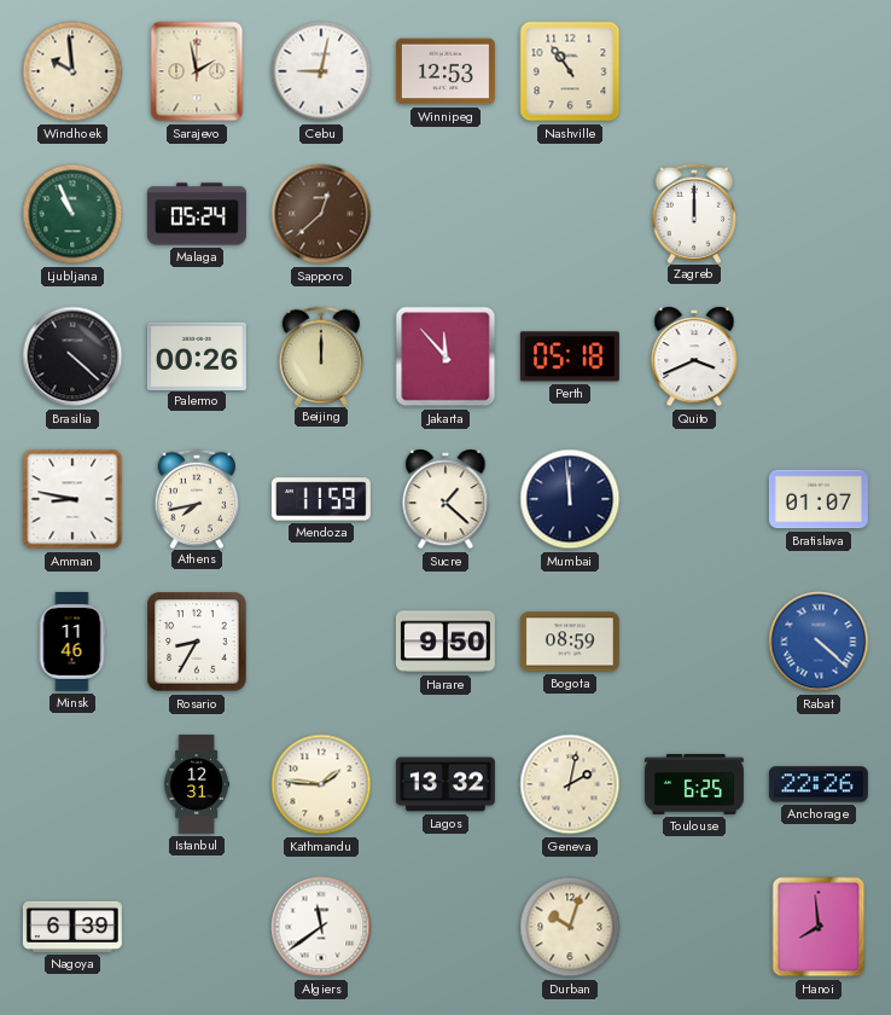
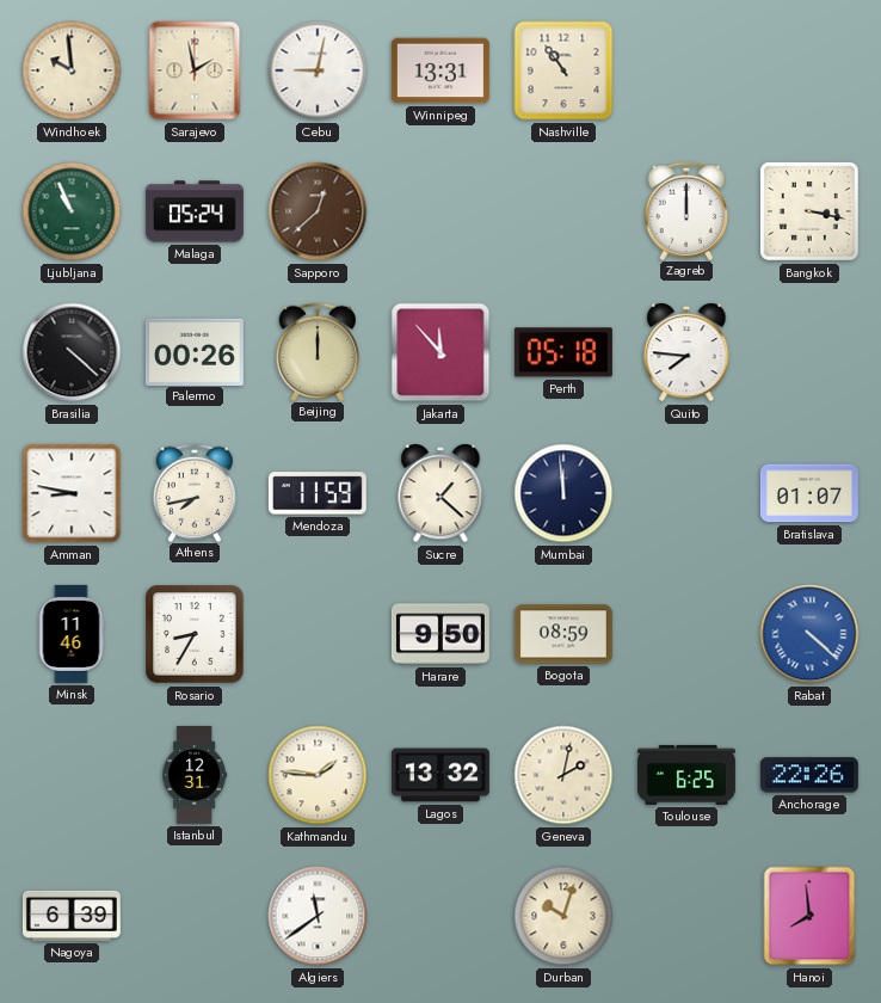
Winnipeg: 12:53 -> 13:31 (440, 70)
Bangkok: none -> 3:17 (809, 211)
Quito: 3:41 -> 7:46 (686, 352)
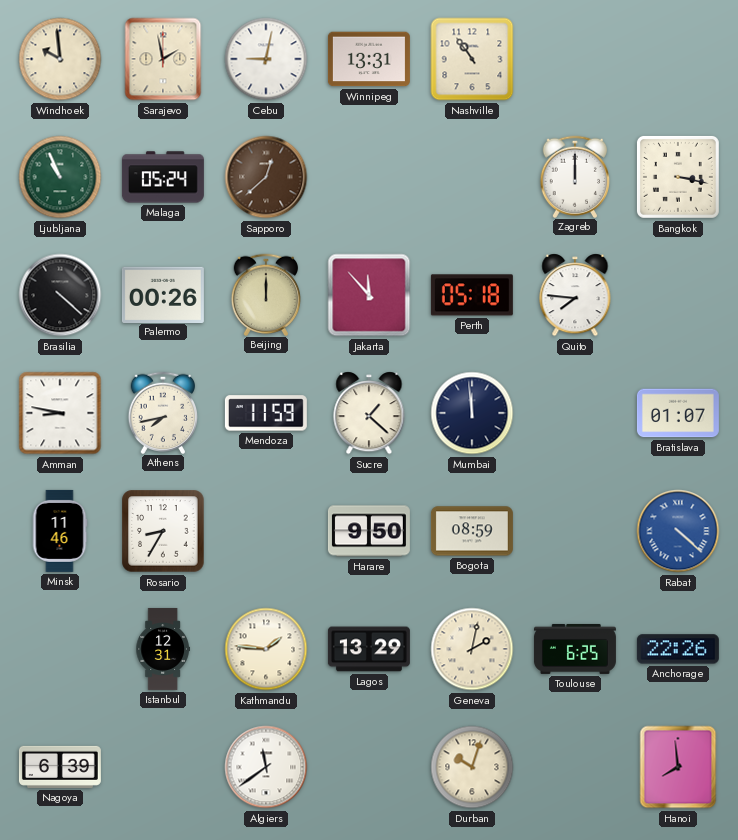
Lagos: 13:32 -> 13:29 (369, 649)
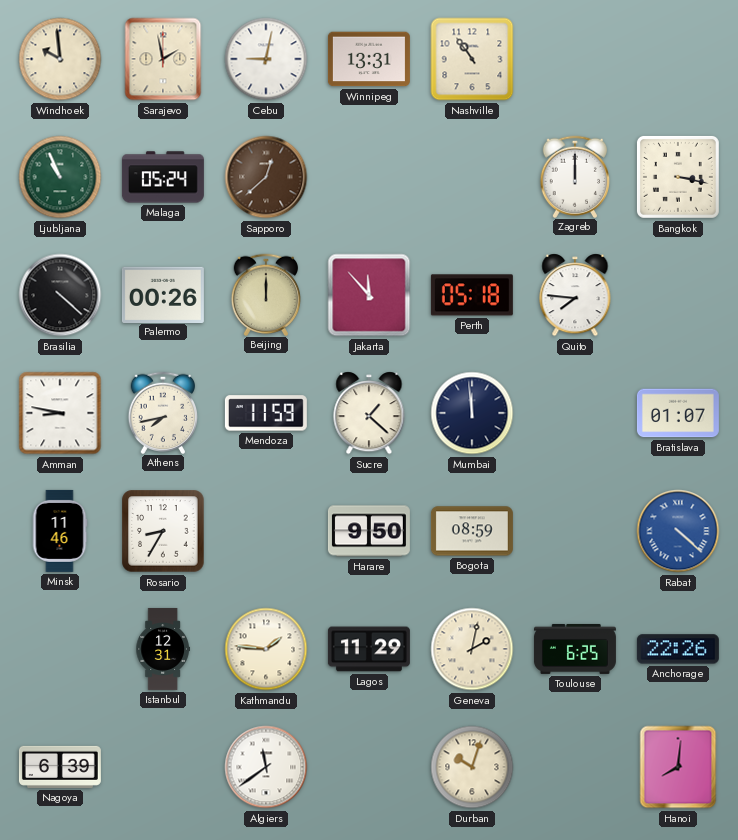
Lagos: 13:29 -> 11:29 (369, 649)
Hanoi: 7:59 -> 8:01 (678, 767)
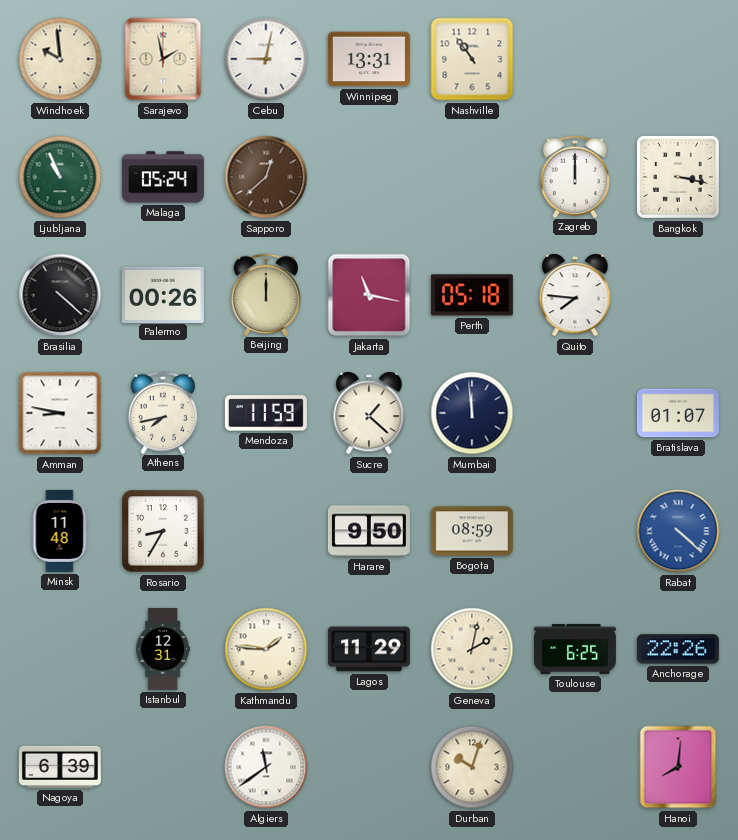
Jakarta: 11:53 -> 11:17 (369, 295)
Minsk: 11:46 -> 11:48 (60, 531)
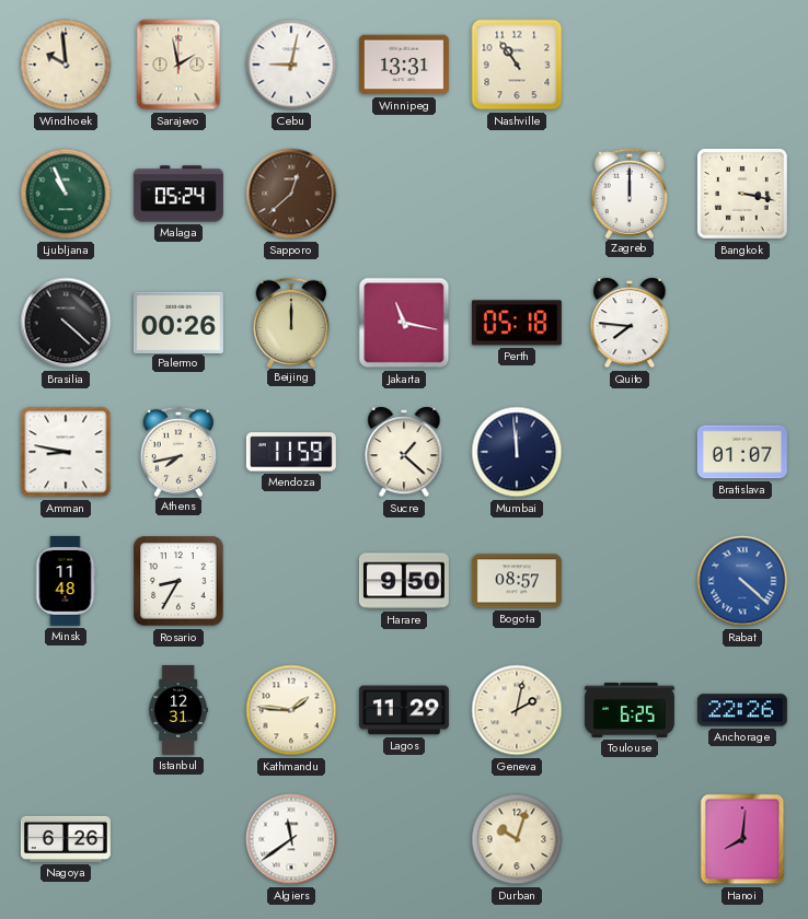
Bogota: 08:59 -> 08:57 (517, 581)
Nagoya: 6:39 -> 6:26 (66, 839)
